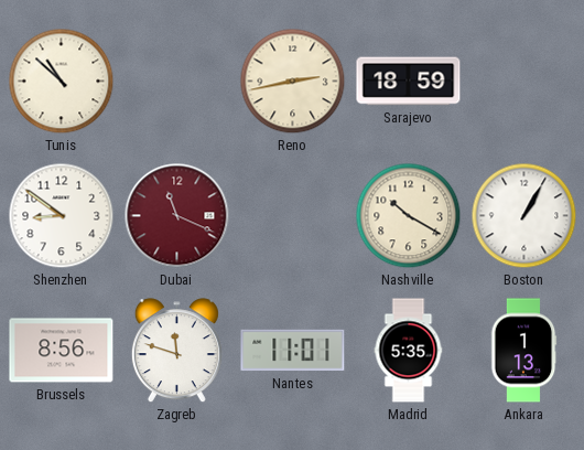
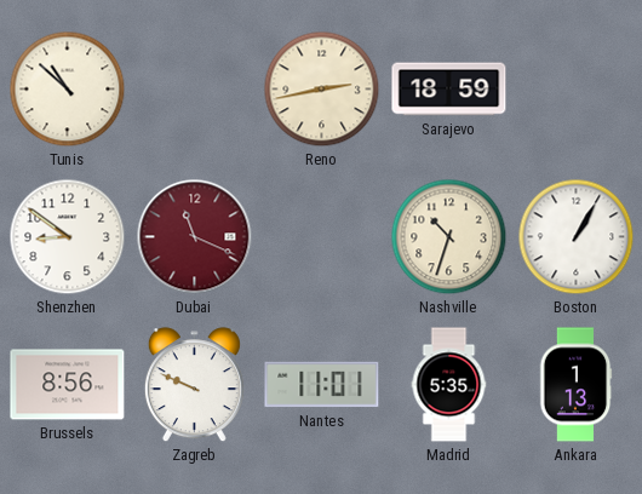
Nashville: 10:20 -> 10:33 (449, 237)
Zagreb: 11:48 -> 9:49 (194, 385)
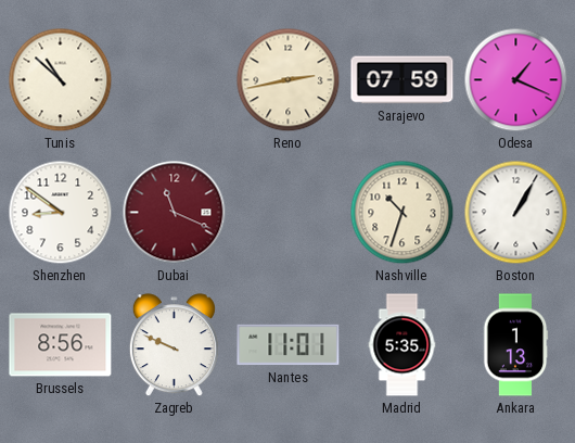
Sarajevo: 18:59 -> 07:59 (403, 80)
Odesa: none -> 1:19 (516, 80)
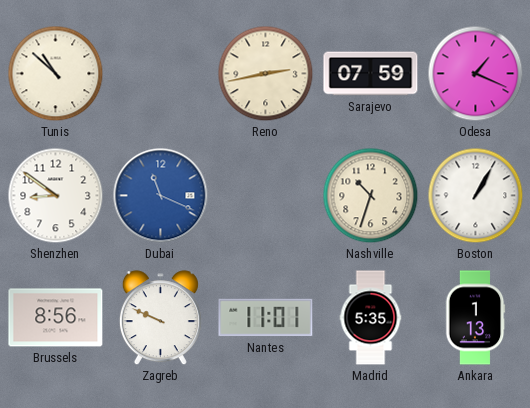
Dubai dial: burgundy -> blue (161, 196)
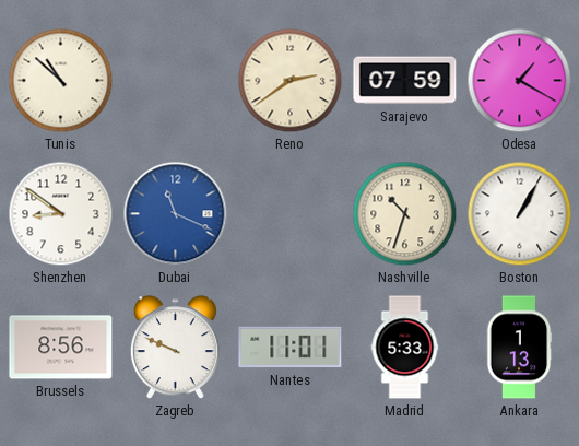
Reno: 2:43 -> 2:39 (291, 81)
Odesa: 1:19 -> 1:20 (520, 81)
Madrid: 5:35 -> 5:33 (405, 348)
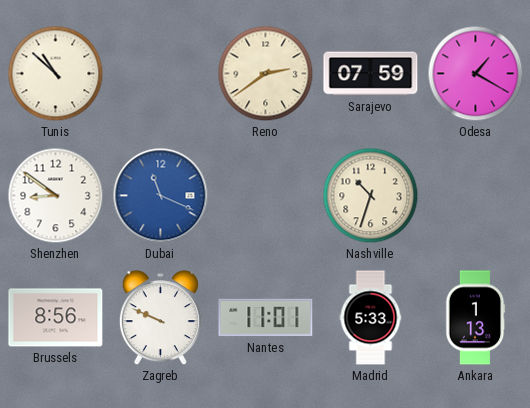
Boston: 1:05 -> none (520, 214)
